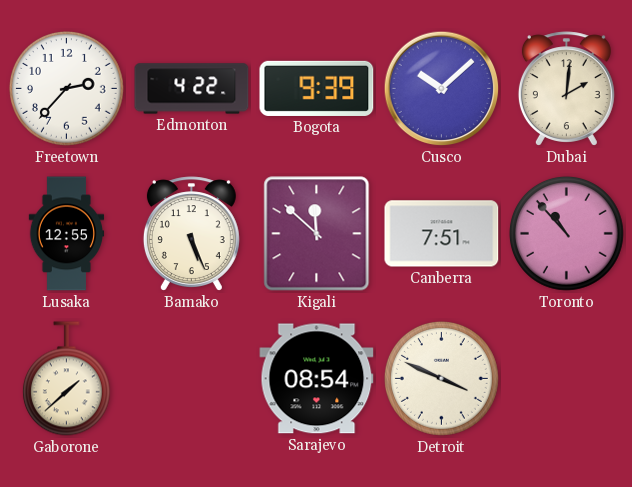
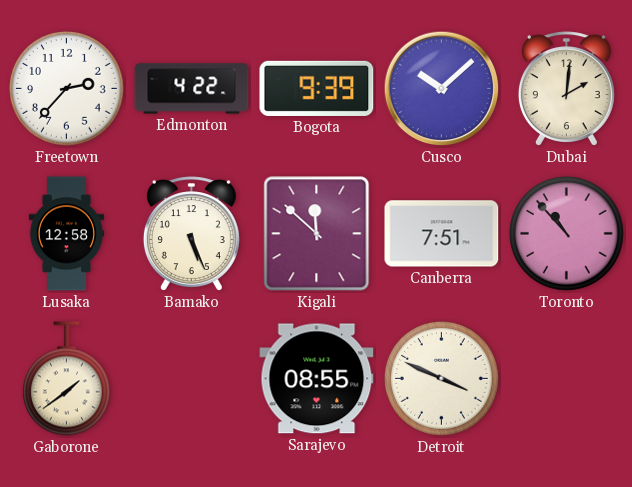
Lusaka: 12:55 -> 12:58 (67, 234)
Gaborone: 1:38 -> 1:39 (66, 379)
Sarajevo: 08:54 -> 08:55 (317, 379)
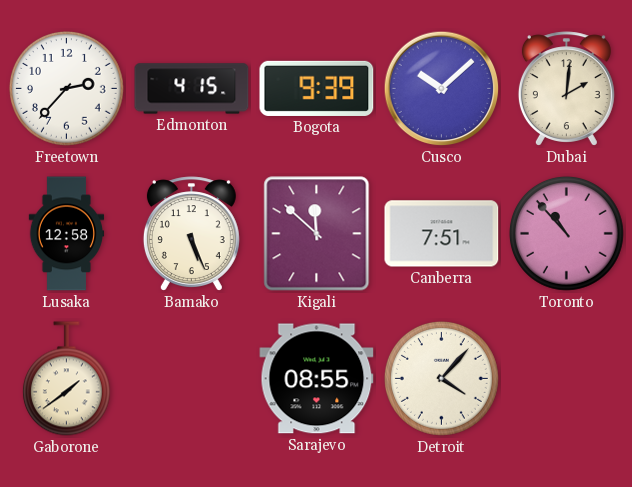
Edmonton: 4:22 -> 4:15 (192, 89)
Detroit: 3:49 -> 4:07 (441, 378)
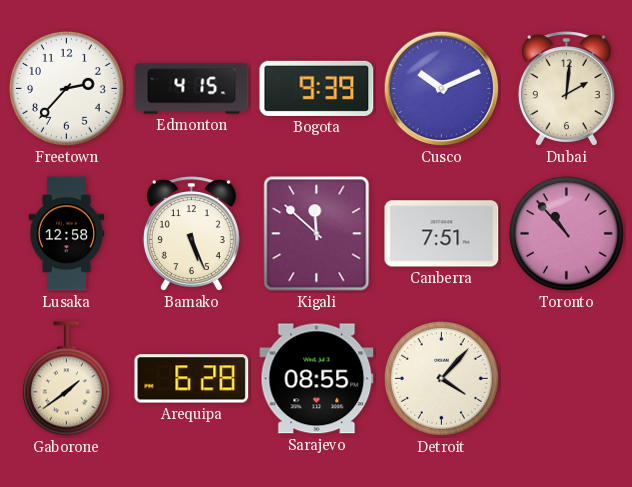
Cusco: 10:08 -> 10:11 (442, 89)
Arequipa: none -> 6:28 (192, 379)
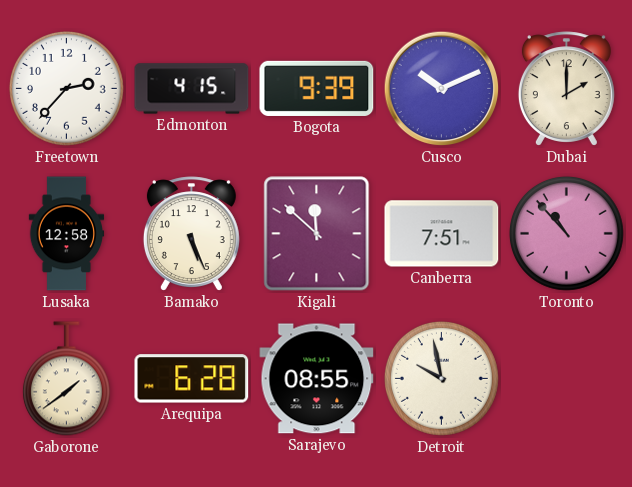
Dubai: 2:01 -> 2:00 (566, 89)
Detroit: 4:07 -> 9:58 (441, 378)
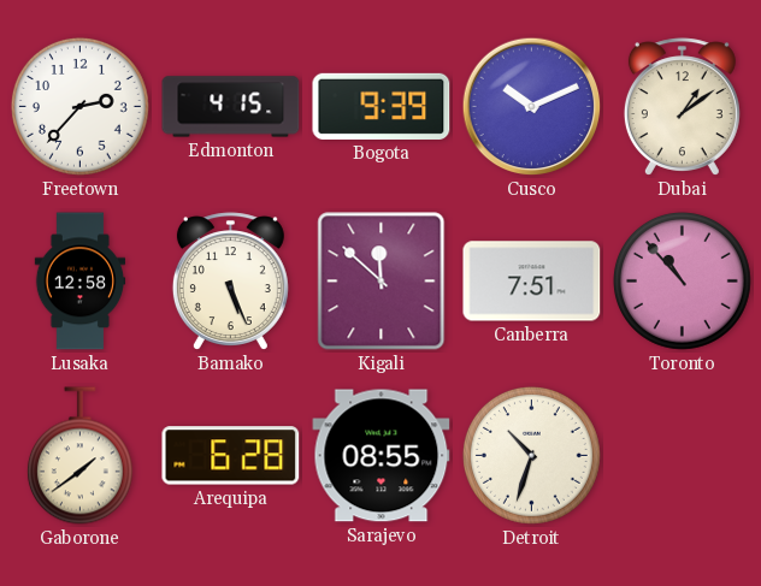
Dubai: 2:00 -> 1:09 (682, 107)
Detroit: 9:58 -> 10:33 (531, 455)
